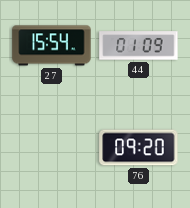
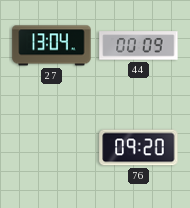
27: 15:54 -> 13:04 (52, 46)
44: 01:09 -> 00:09 (139, 46)
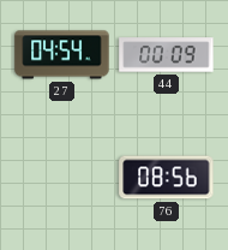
27: 13:04 -> 04:54 (62, 55)
76: 09:20 -> 08:56 (167, 178)
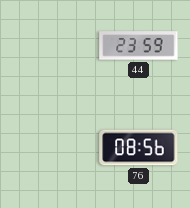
27: 04:54 -> none (62, 55)
44: 00:09 -> 23:59 (139, 46)
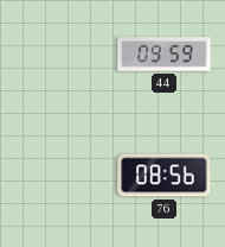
44: 23:59 -> 09:59 (165, 55)
